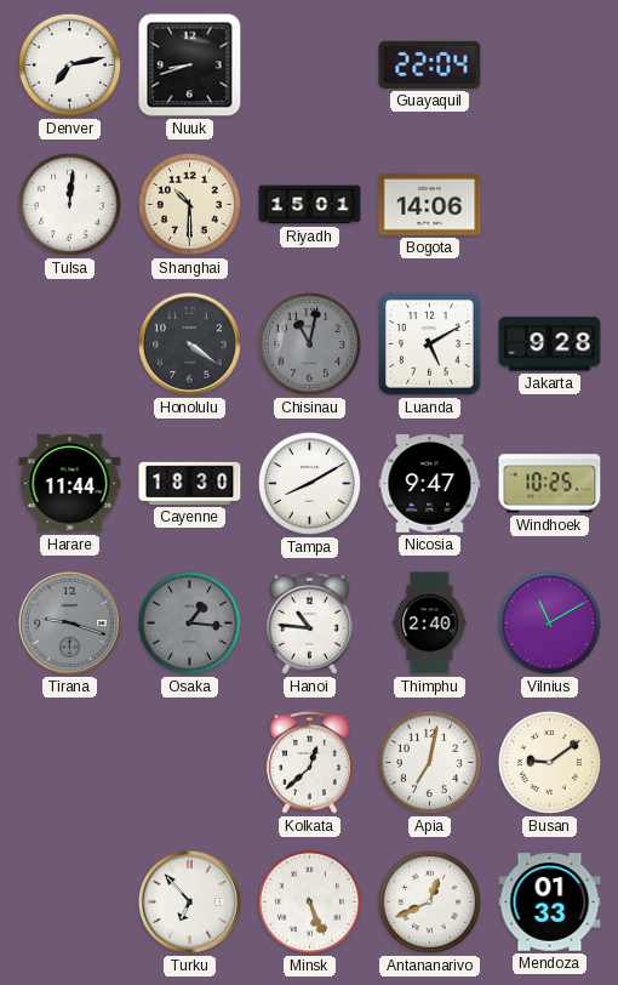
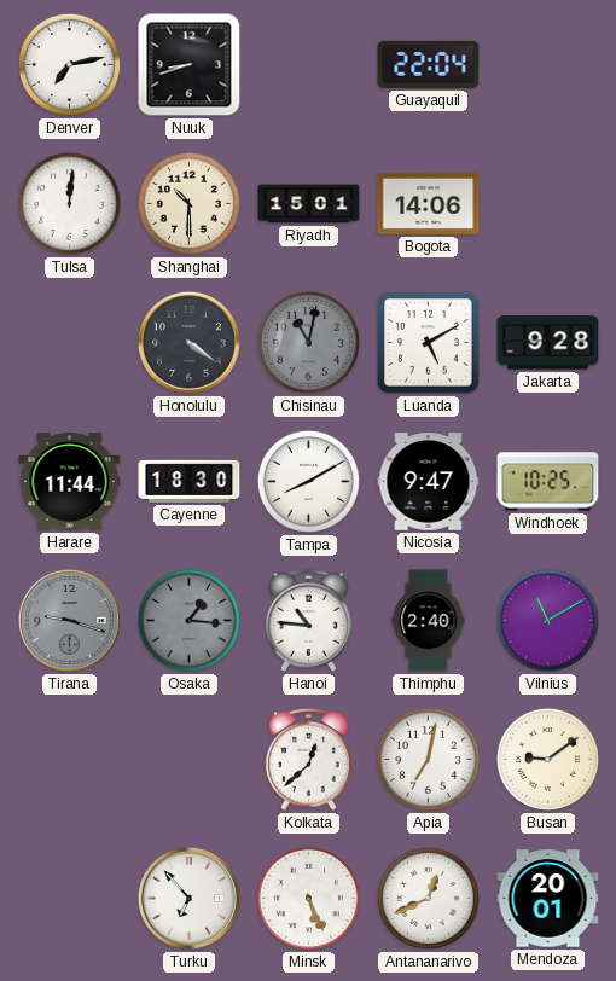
Mendoza: 01:33 -> 20:01 (548, 899)
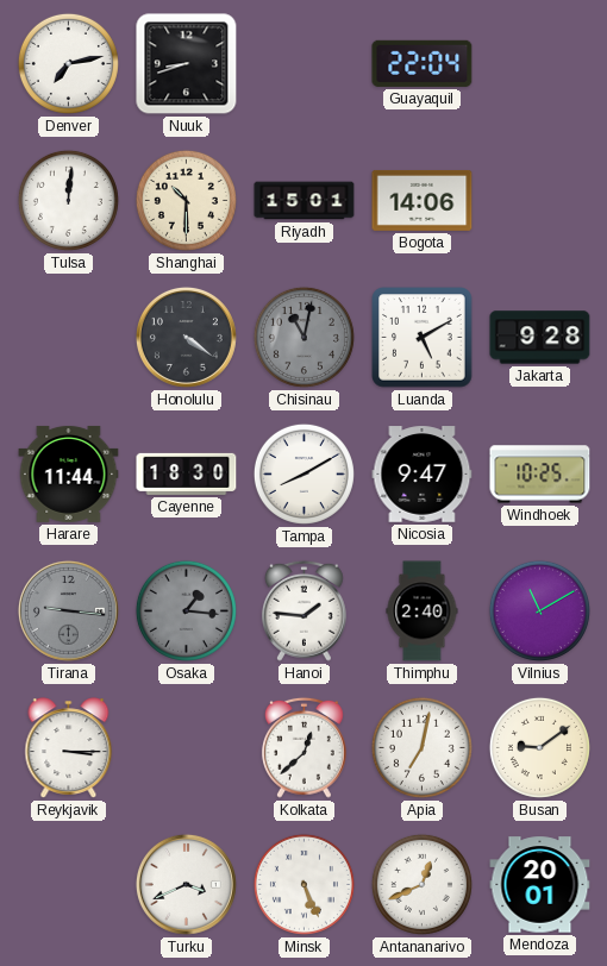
Tirana: 9:18 -> 9:16 (68, 610)
Hanoi: 10:46 -> 1:46 (303, 610)
Reykjavik: none -> 3:15 (69, 748)
Turku: 6:53 -> 3:41 (186, 884)
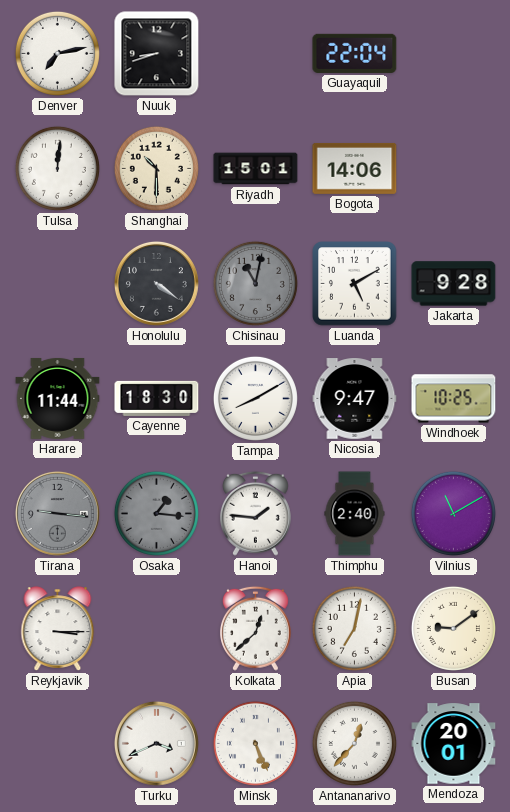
Antananarivo: 12:41 -> 12:37 (354, 743)
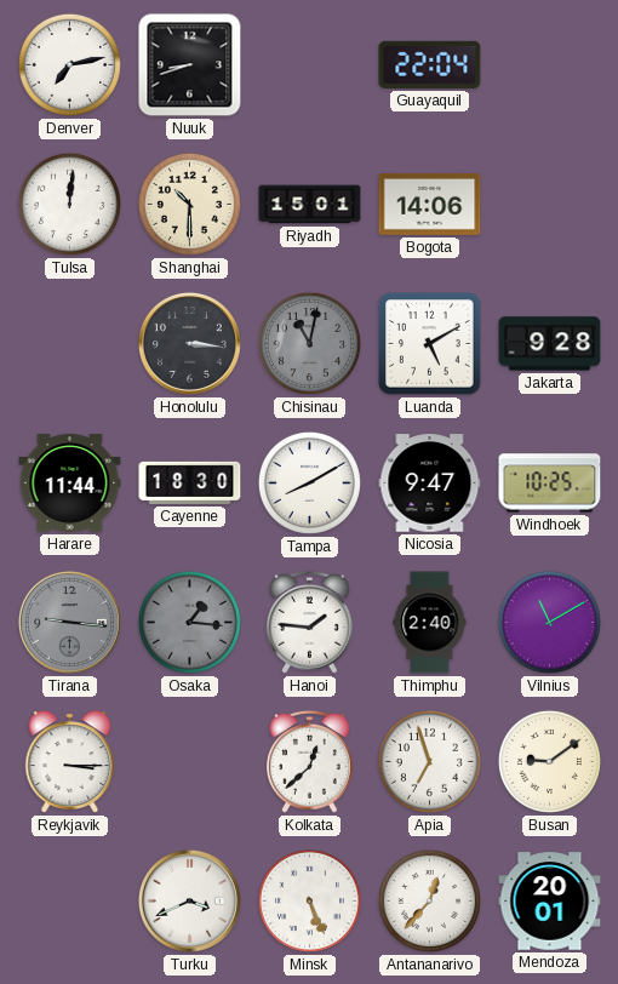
Honolulu: 4:21 -> 3:16 (189, 343)
Apia: 7:02 -> 6:57 (429, 761)
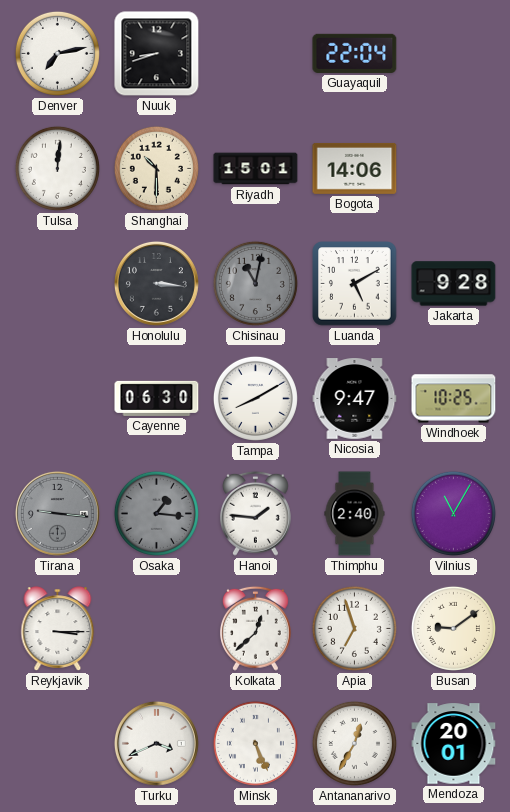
Harare: 11:44 -> none (70, 482)
Cayenne: 18:30 -> 06:30 (157, 398)
Vilnius: 11:10 -> 11:05 (453, 513)
Antananarivo: 12:37 -> 12:35 (354, 743)
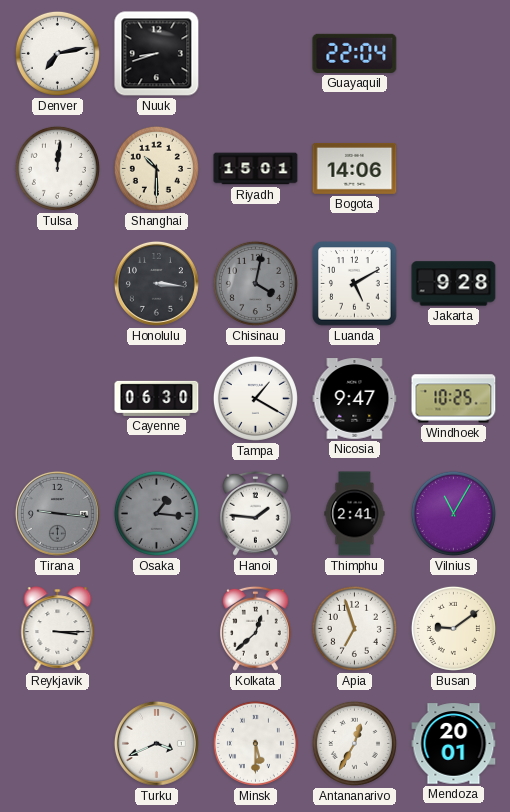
Chisinau: 11:02 -> 4:02 (255, 283)
Tampa: 8:10 -> 1:20 (255, 398)
Thimphu: 2:40 -> 2:41 (355, 514)
Minsk: 5:26 -> 5:30 (255, 743)
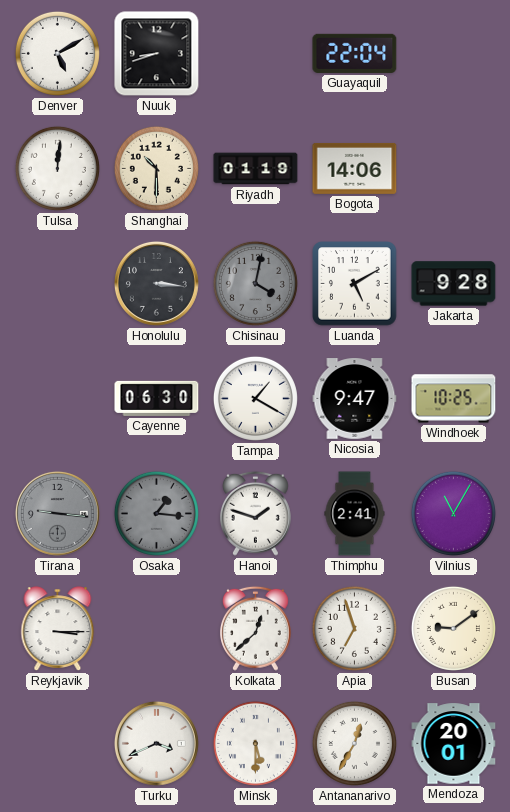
Denver: 7:13 -> 5:10 (57, 53)
Riyadh: 15:01 -> 01:19 (256, 169)
Hanoi: 1:46 -> 1:48 (255, 513)
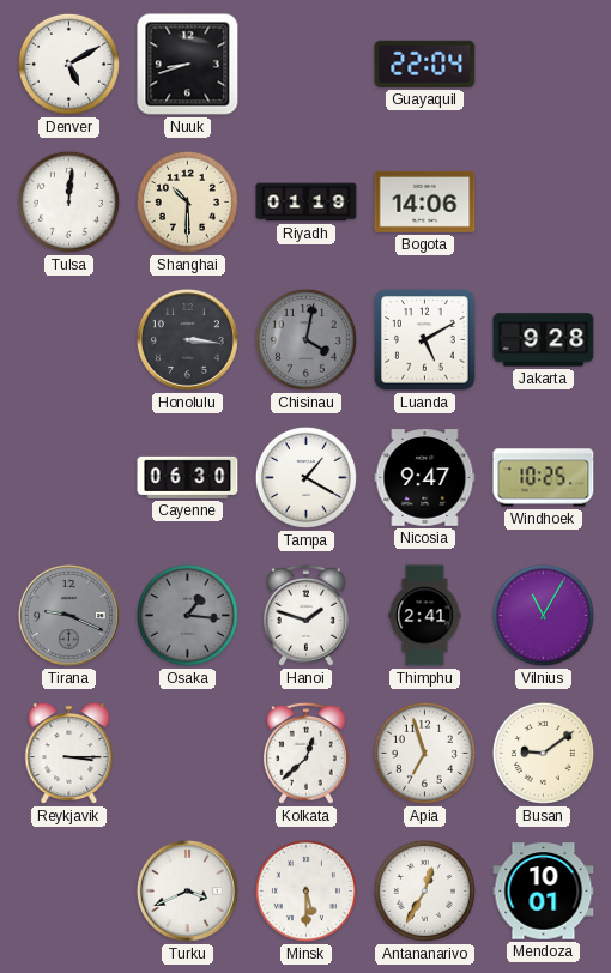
Tirana: 9:16 -> 9:19 (68, 615)
Mendoza: 20:01 -> 10:01 (544, 892)
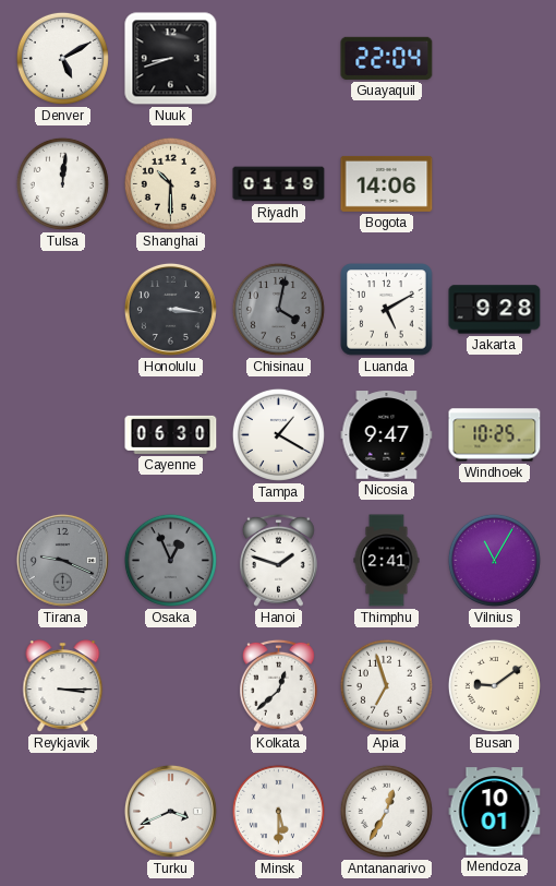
Osaka: 1:16 -> 12:56 (170, 560)
